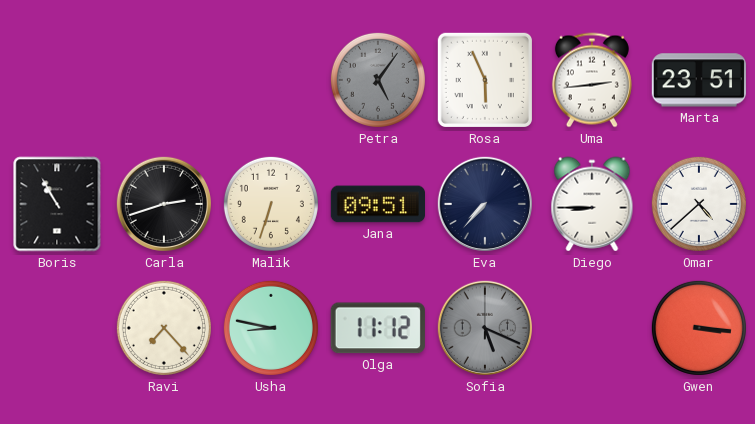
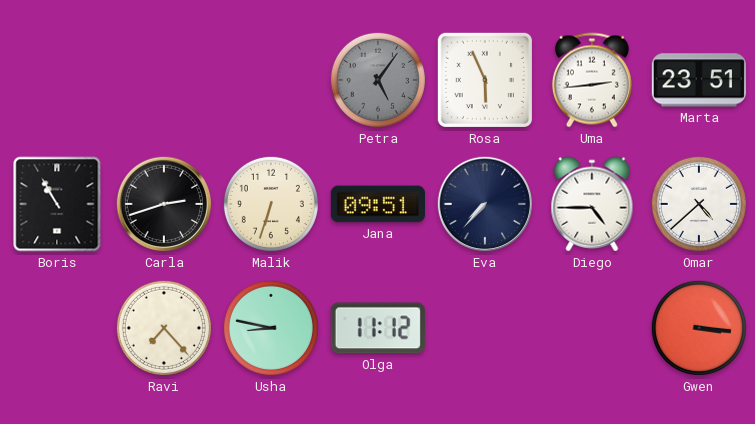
Diego: 8:45 -> 4:45 (592, 204)
Sofia: 5:19 -> none (485, 328)
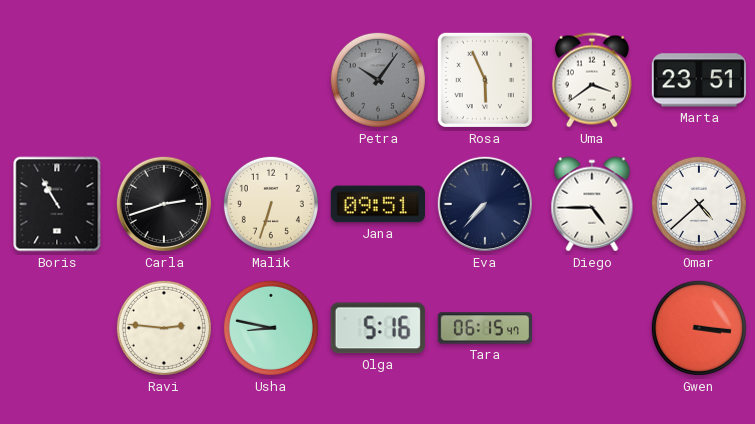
Petra: 5:06 -> 10:06 (378, 80)
Uma: 2:44 -> 3:39 (592, 80)
Ravi: 7:23 -> 2:46 (164, 328)
Olga: 11:12 -> 5:16 (378, 328)
Tara: none -> 06:15 (484, 328)
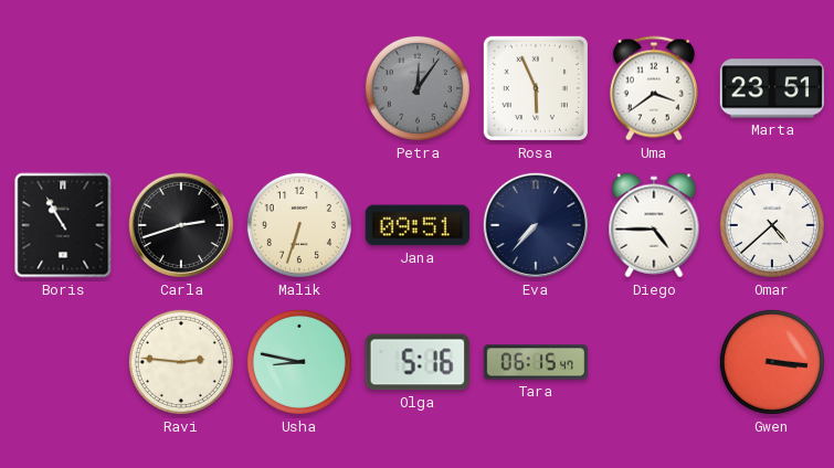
Petra: 10:06 -> 12:06 (418, 88)
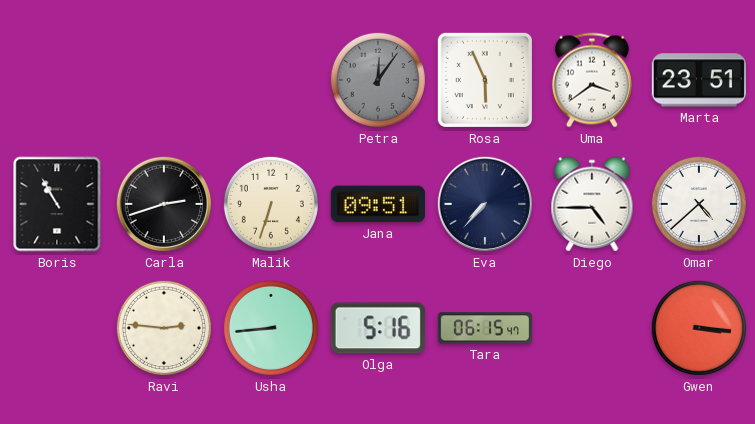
Usha: 8:47 -> 8:44 (271, 328)
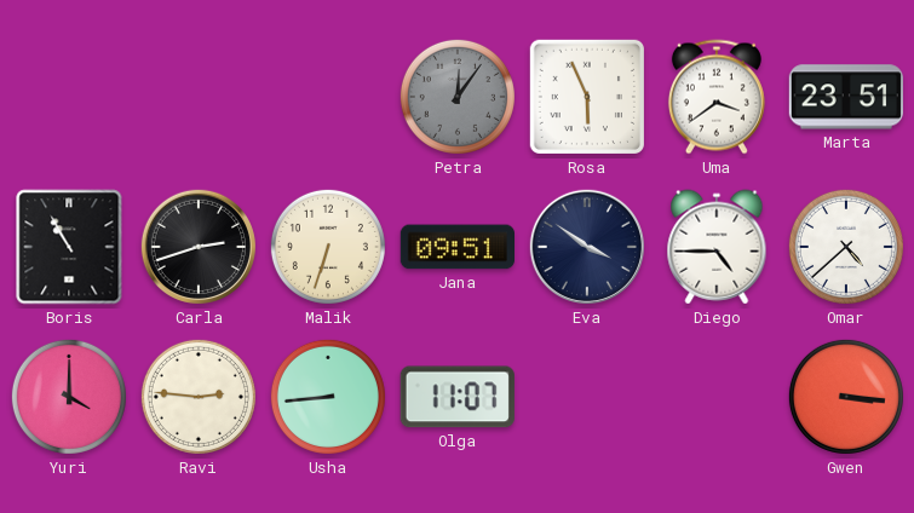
Eva: 7:37 -> 3:51 (587, 247)
Yuri: none -> 4:00 (69, 397)
Olga: 5:16 -> 11:07 (458, 397)
Tara: 06:15 -> none (484, 328)
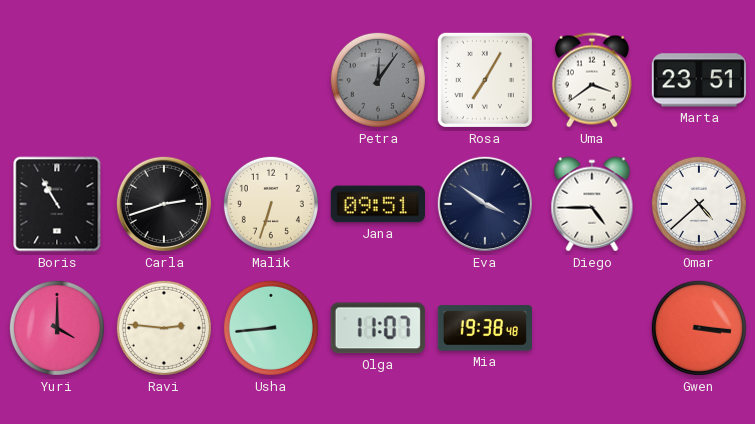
Rosa: 5:56 -> 7:05 (485, 80)
Mia: none -> 19:38 (485, 328)
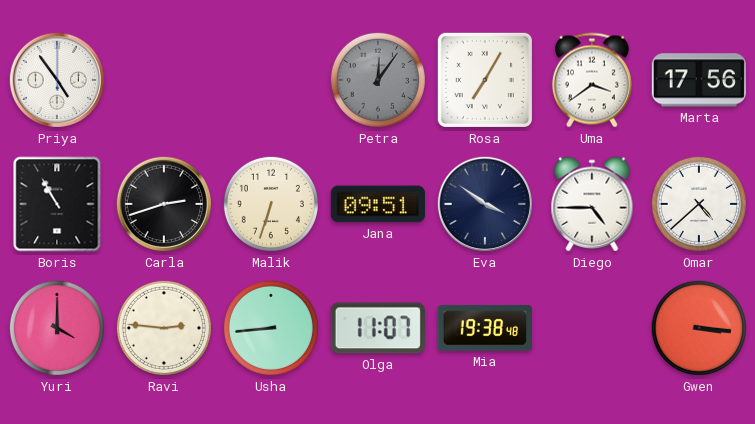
Priya: none -> 4:54 (57, 80)
Marta: 23:51 -> 17:56 (699, 80)
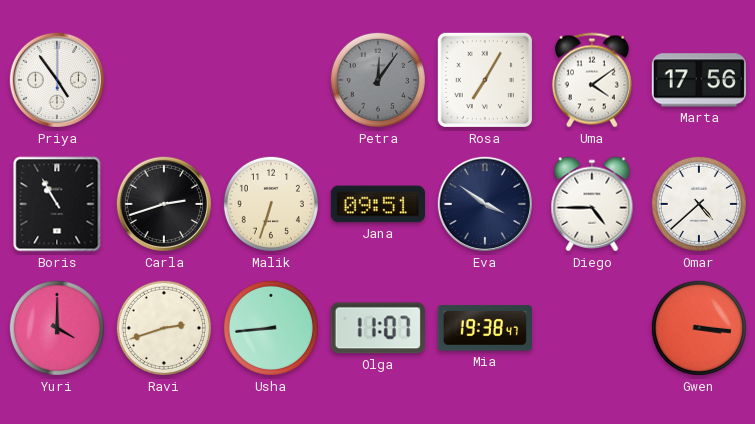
Uma: 3:39 -> 4:09 (592, 80)
Ravi: 2:46 -> 2:42 (164, 328)
Mia: 19:38:48 -> 19:38:47 (485, 328)
